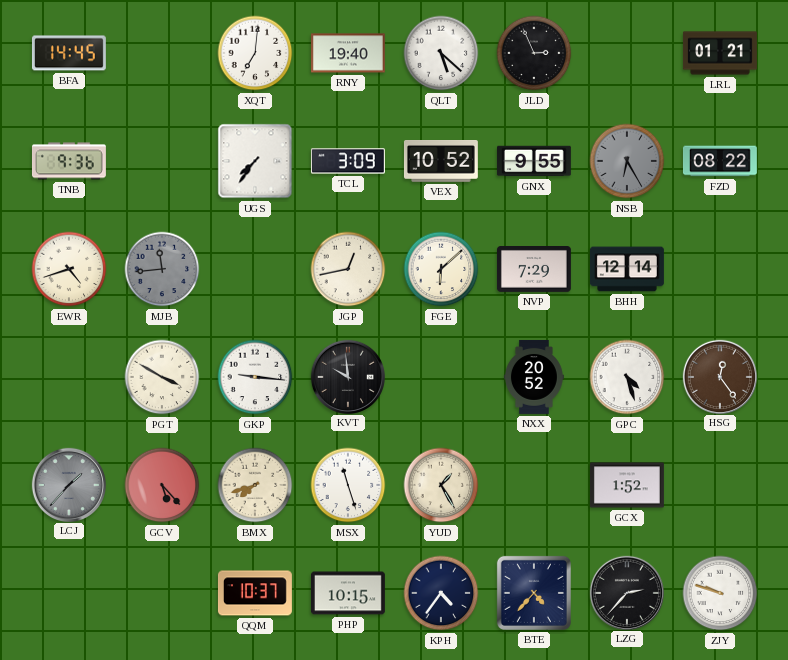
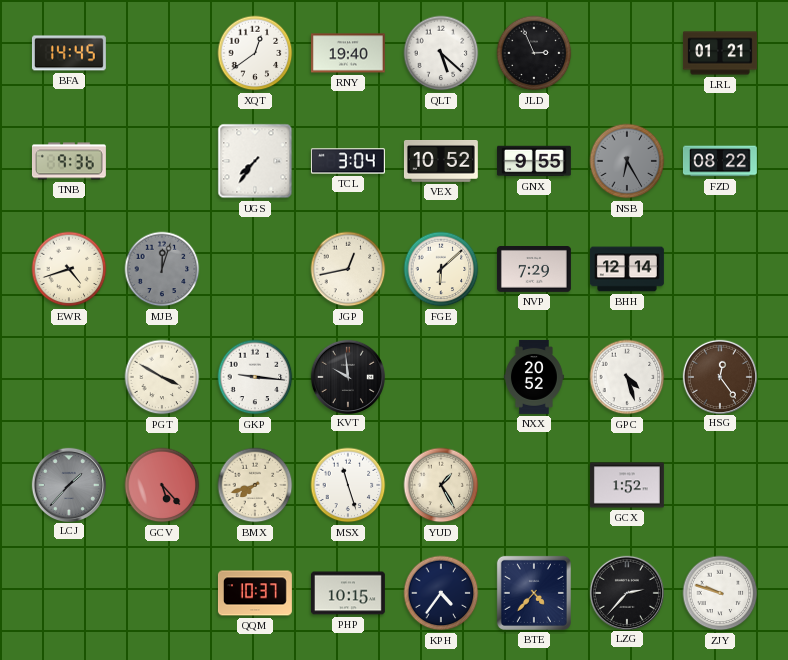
XQT: 7:01 -> 12:39 (255, 53)
TCL: 3:09 -> 3:04 (348, 161)
MJB: 11:44 -> 12:03 (162, 269)
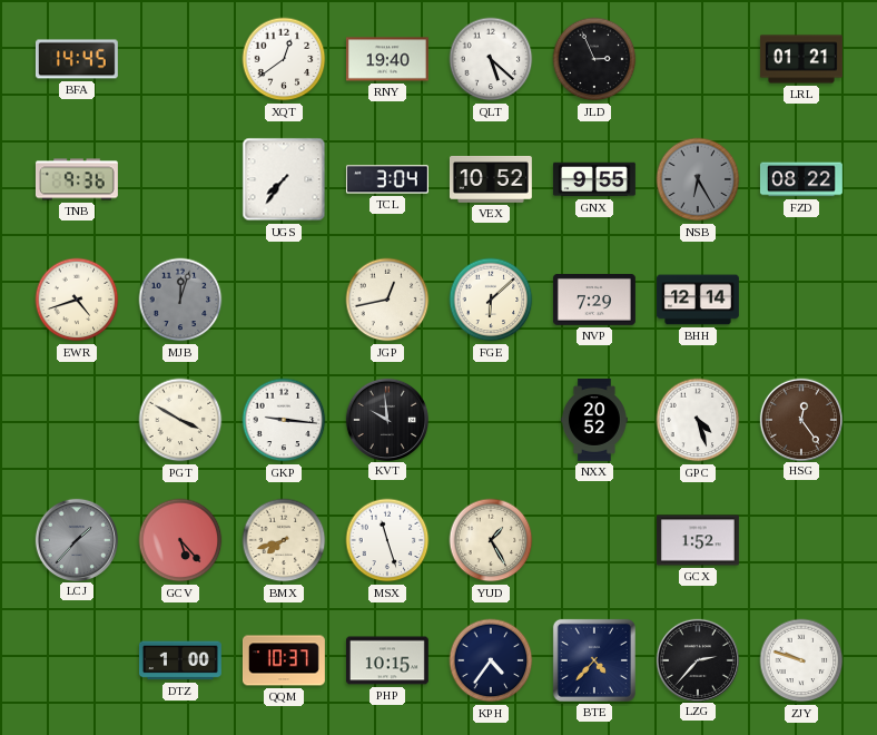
DTZ: none -> 1:00 (180, 660)
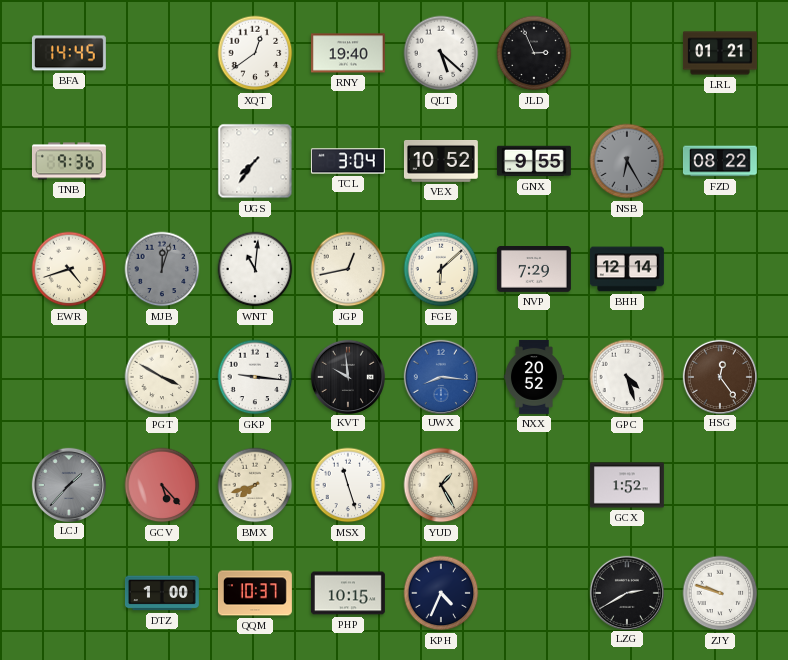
WNT: none -> 11:01 (255, 269)
UWX: none -> 8:16 (440, 376)
KPH: 4:36 -> 4:34 (441, 593)
BTE: 4:37 -> none (594, 660)
LZG: 2:37 -> 2:40 (626, 592)
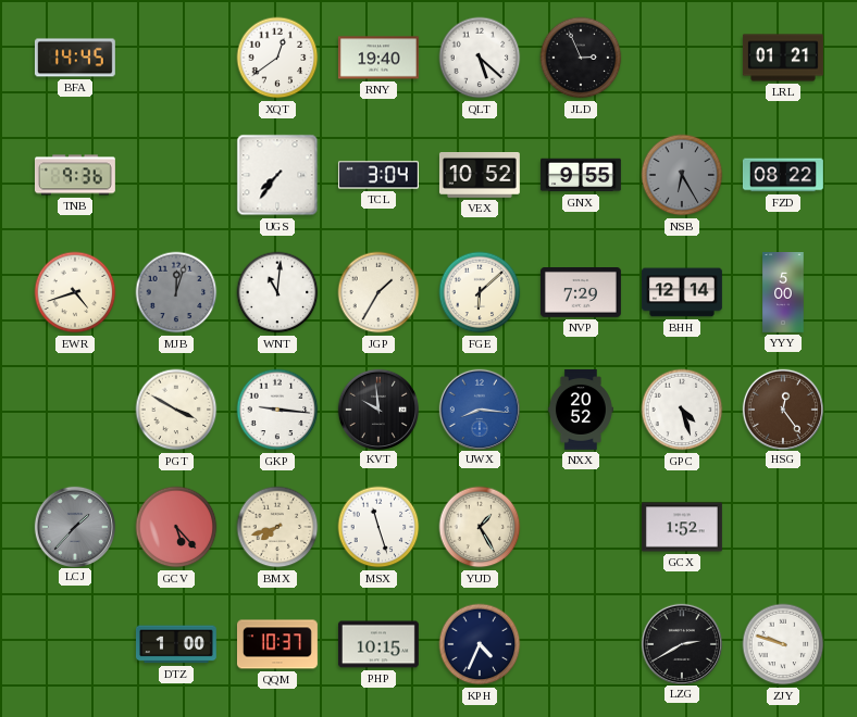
JGP: 12:43 -> 1:35 (378, 292)
YYY: none -> 5:00 (783, 293)
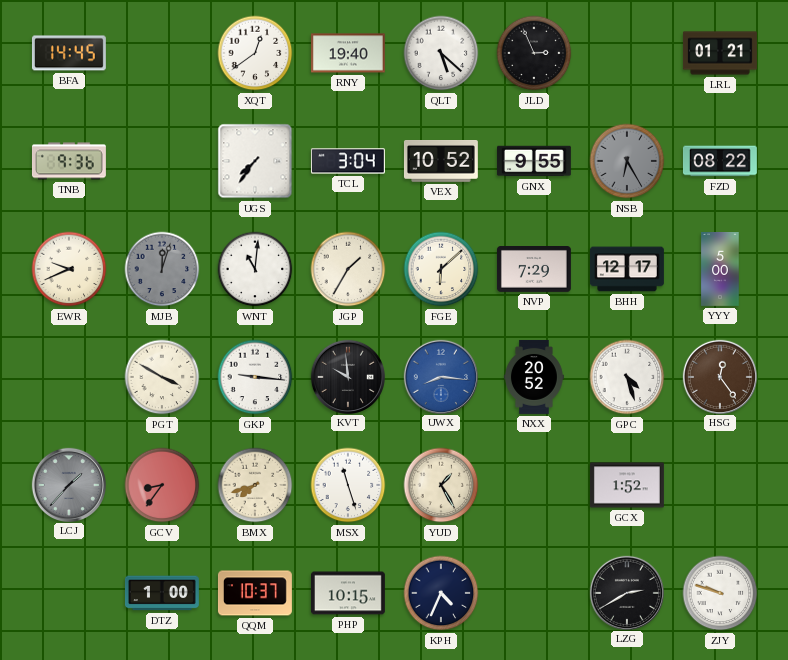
EWR: 4:42 -> 9:41 (69, 269)
BHH: 12:14 -> 12:17 (627, 269)
GCV: 5:23 -> 8:36 (162, 485)
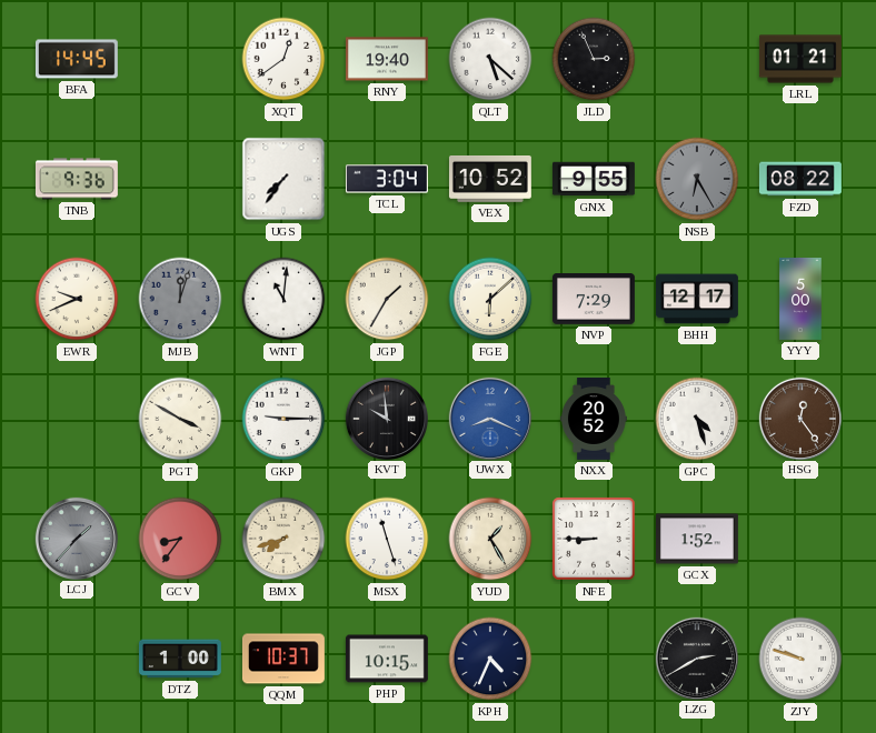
GKP: 9:16 -> 9:15 (283, 419)
UWX: 8:16 -> 8:19 (489, 418)
NFE: none -> 8:45 (594, 539)
